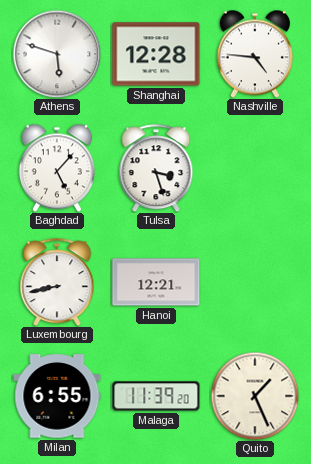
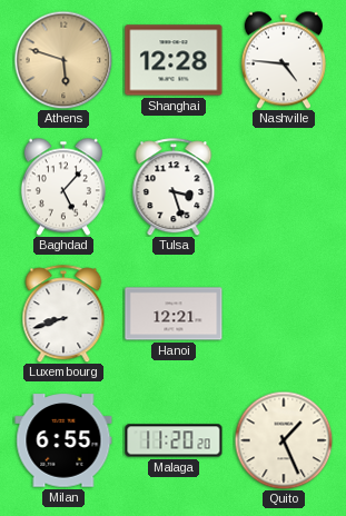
Athens dial: white -> champagne (63, 60)
Luxembourg: 8:43 -> 8:42 (63, 314)
Malaga: 11:39 -> 11:20 (174, 440)
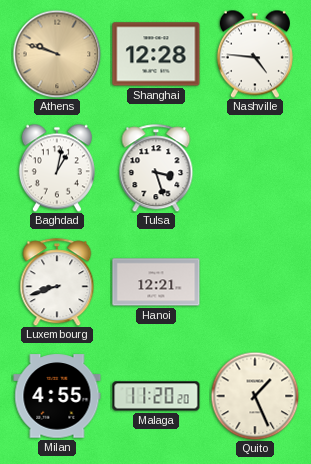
Athens: 5:48 -> 9:48 (57, 54)
Baghdad: 5:07 -> 1:02 (57, 168)
Milan: 6:55 -> 4:55 (57, 396)
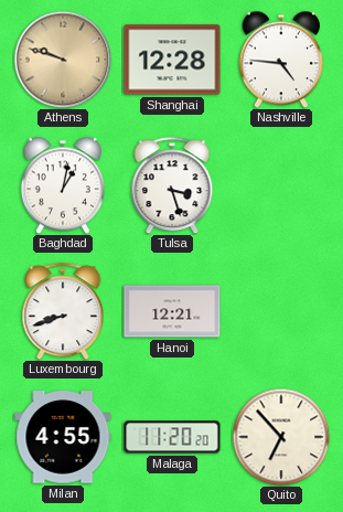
Quito: 1:26 -> 6:53 (281, 437)
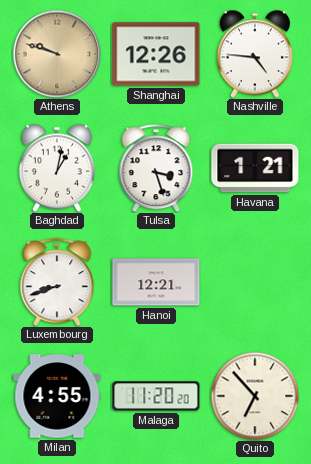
Shanghai: 12:28 -> 12:26 (156, 54)
Havana: none -> 1:21 (255, 168)
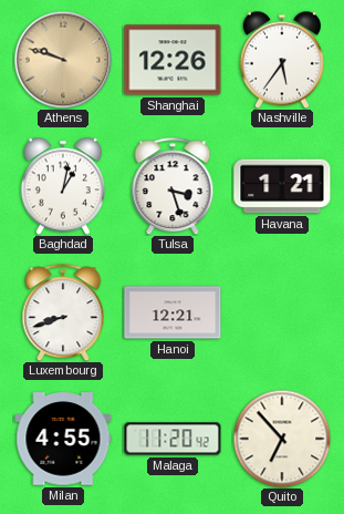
Nashville: 4:46 -> 5:36 (282, 60)
Malaga: 11:20:20 -> 11:20:42 (173, 439)
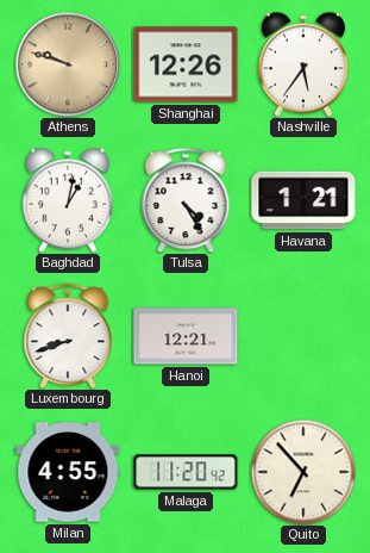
Tulsa: 3:27 -> 4:25 (186, 200)
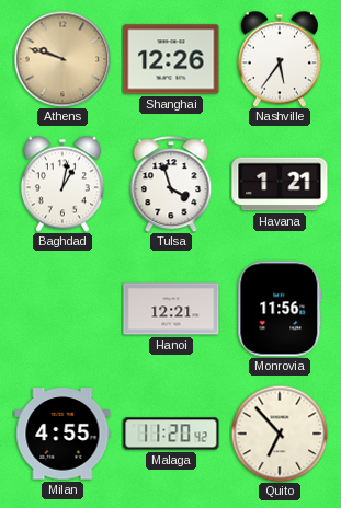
Tulsa: 4:25 -> 3:57 (171, 184)
Luxembourg: 8:42 -> none (68, 336)
Monrovia: none -> 11:56 (280, 309)
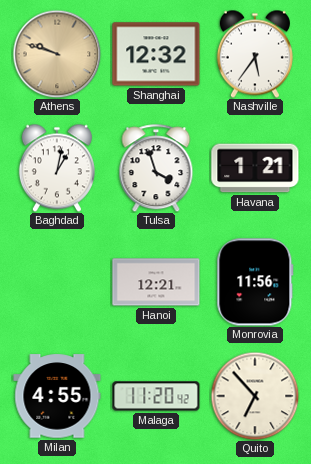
Shanghai: 12:26 -> 12:32 (156, 54)
